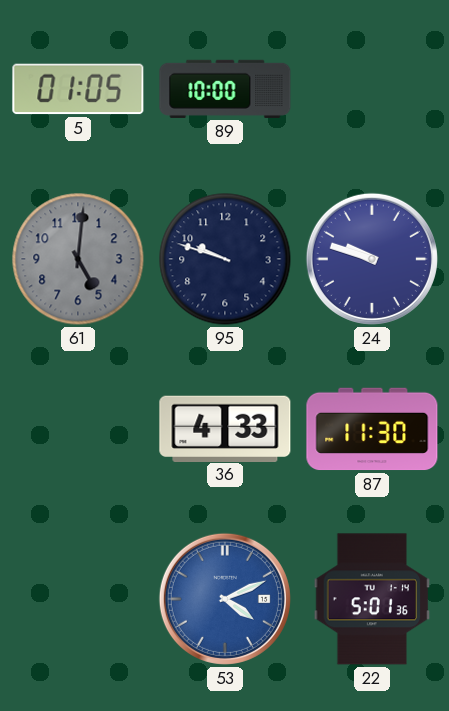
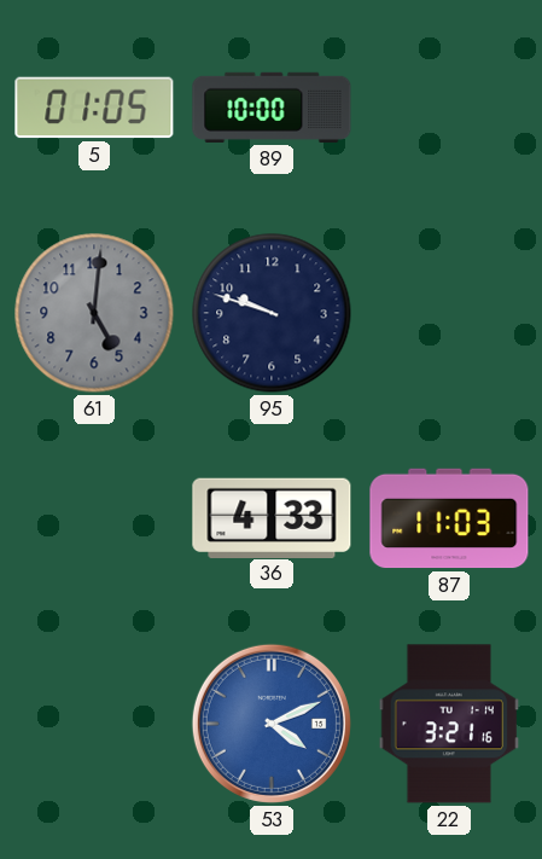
24: 9:48 -> none (372, 259)
87: 11:30 -> 11:03 (449, 518)
22: 5:01 -> 3:21 (449, 724)
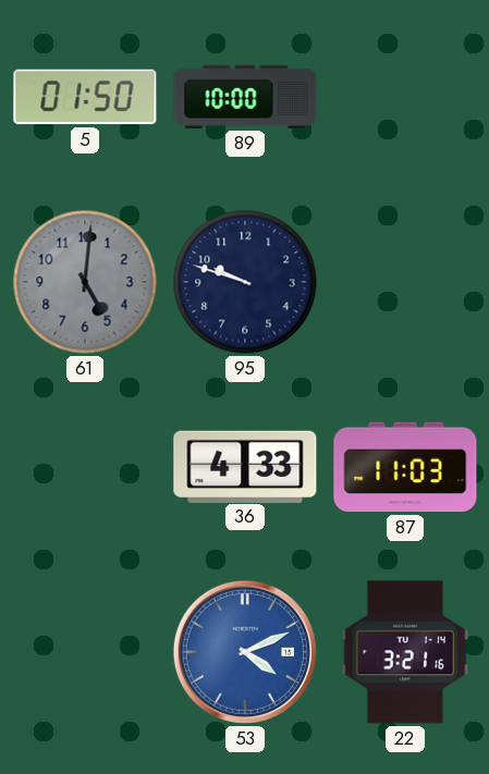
5: 01:05 -> 01:50 (85, 97)
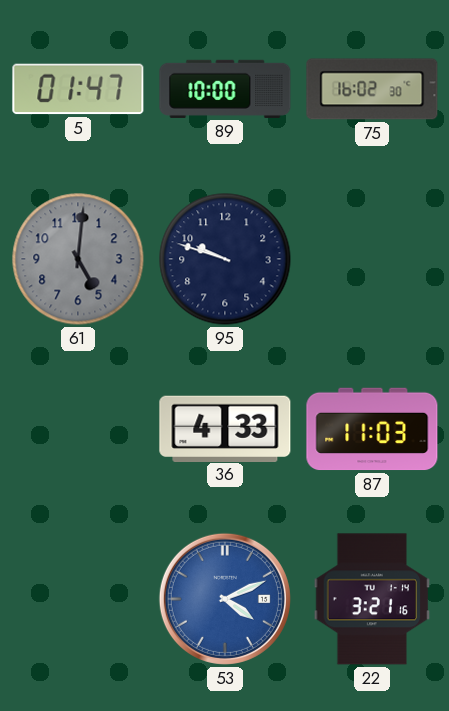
5: 01:50 -> 01:47 (78, 89)
75: none -> 16:02 (372, 89)
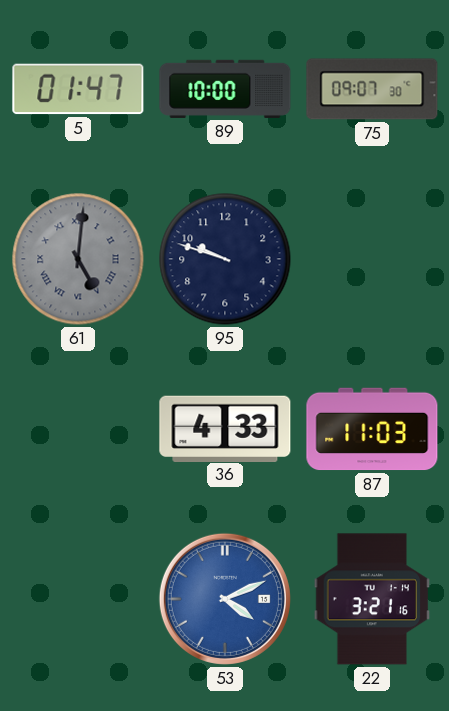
75: 16:02 -> 09:07 (372, 89)
61 numerals: Arabic -> Roman (78, 259)
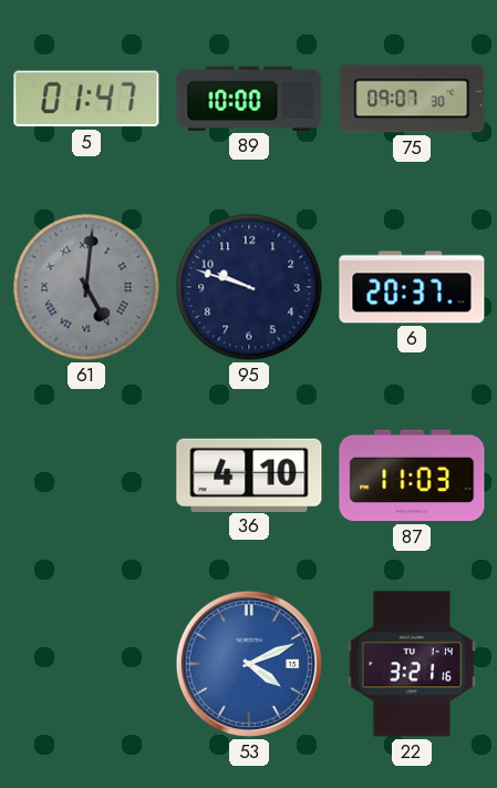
6: none -> 20:37 (412, 287)
36: 4:33 -> 4:10 (249, 474)
